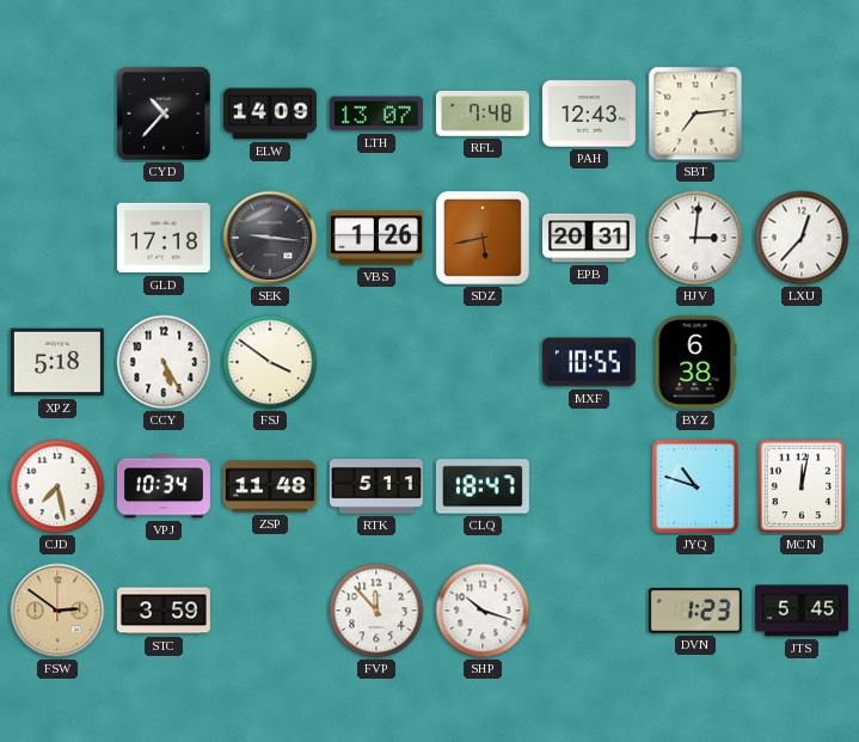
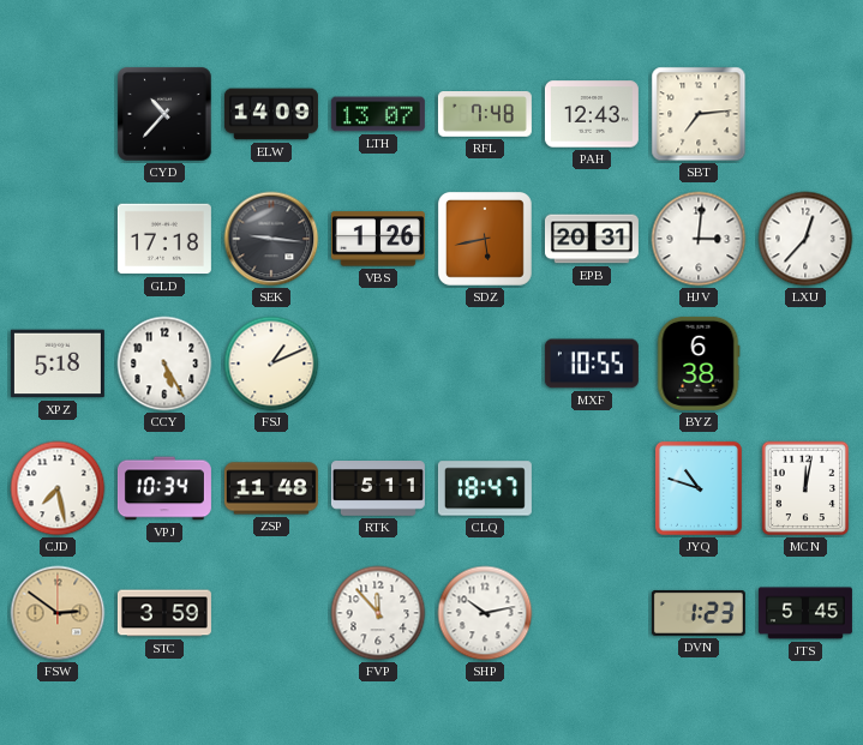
FSJ: 3:51 -> 1:11 (271, 364)
SHP: 10:18 -> 10:13 (485, 613)
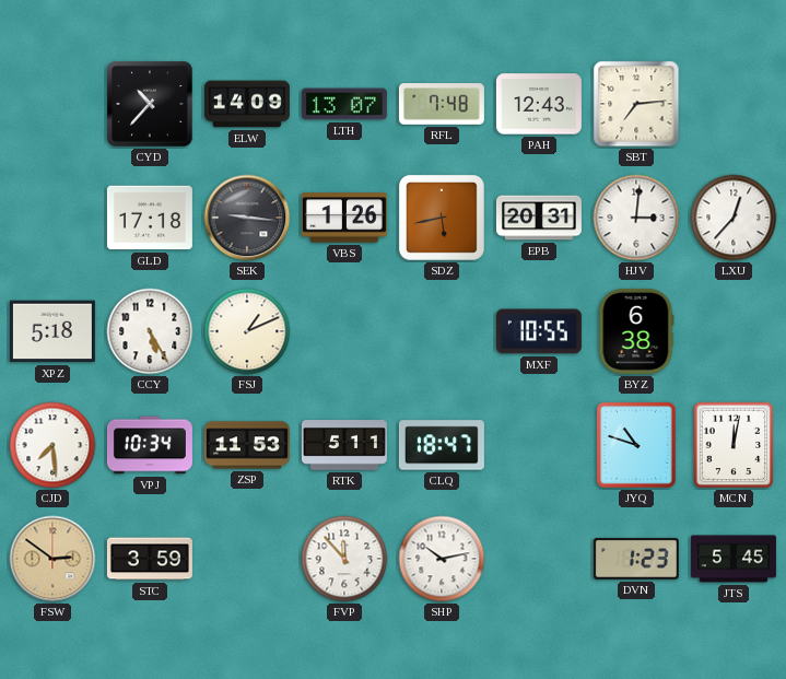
CJD: 7:28 -> 7:29 (52, 445)
ZSP: 11:48 -> 11:53 (247, 445)
